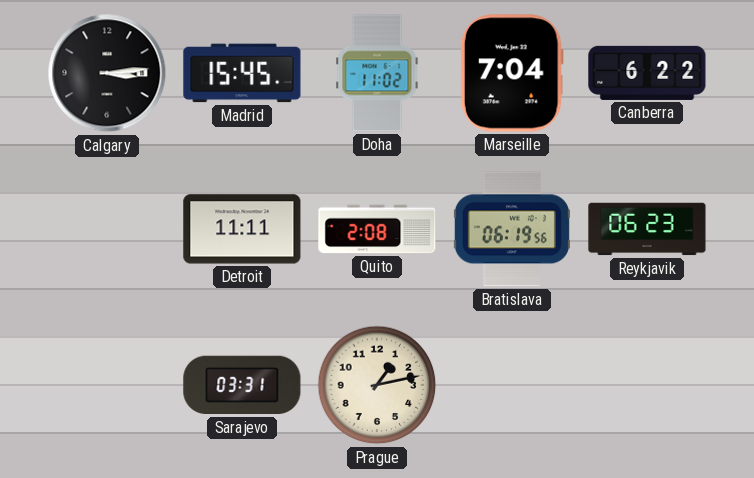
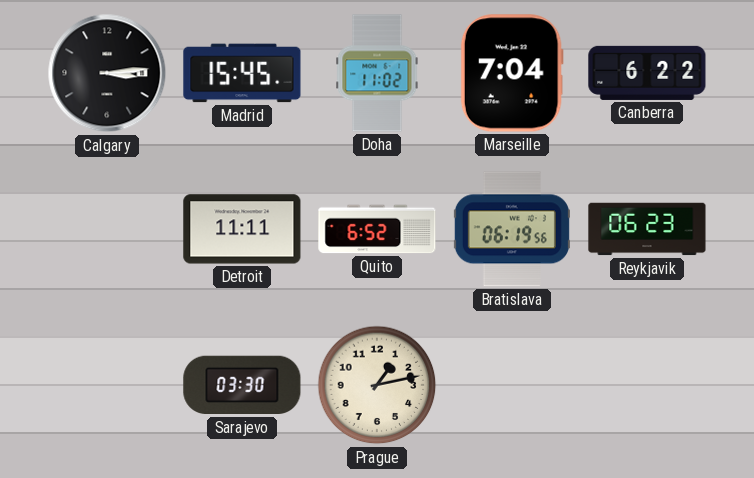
Quito: 2:08 -> 6:52 (377, 229)
Sarajevo: 03:31 -> 03:30 (242, 385)
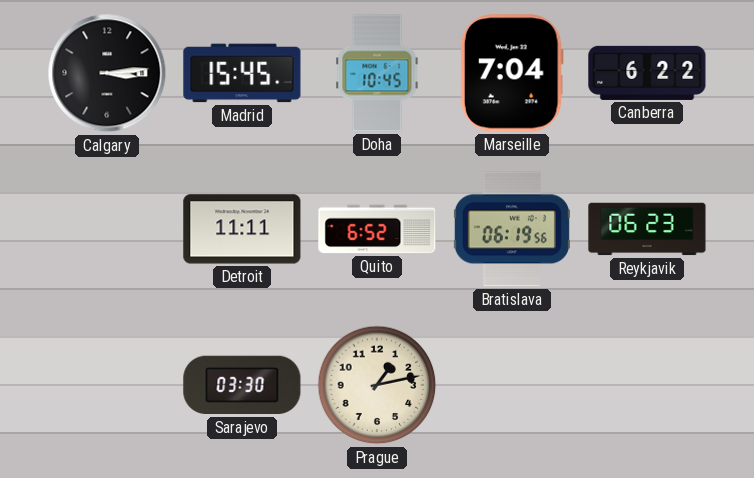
Doha: 11:02 -> 10:45 (377, 73)
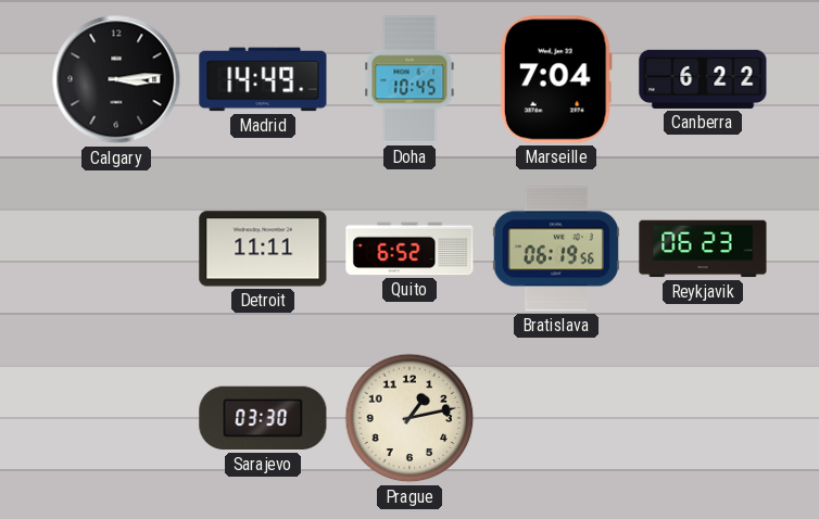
Madrid: 15:45 -> 14:49 (263, 79)
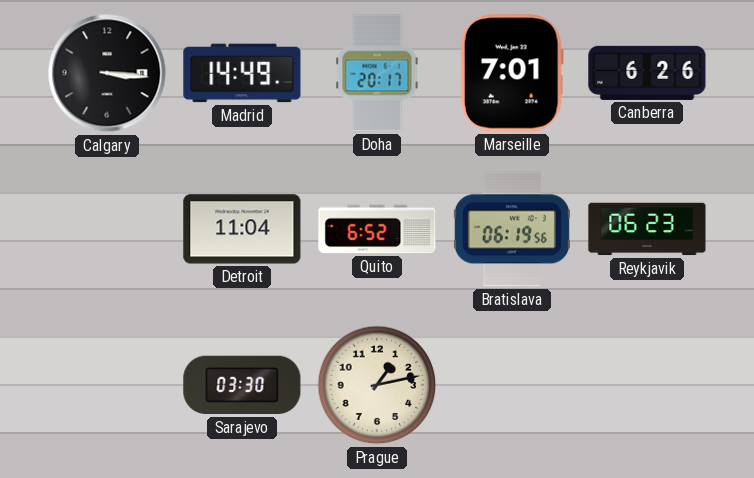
Calgary: 3:14 -> 3:16 (107, 73)
Doha: 10:45 -> 20:17 (377, 73)
Marseille: 7:04 -> 7:01 (512, 73)
Canberra: 6:22 -> 6:26 (647, 73)
Detroit: 11:11 -> 11:04 (242, 229)
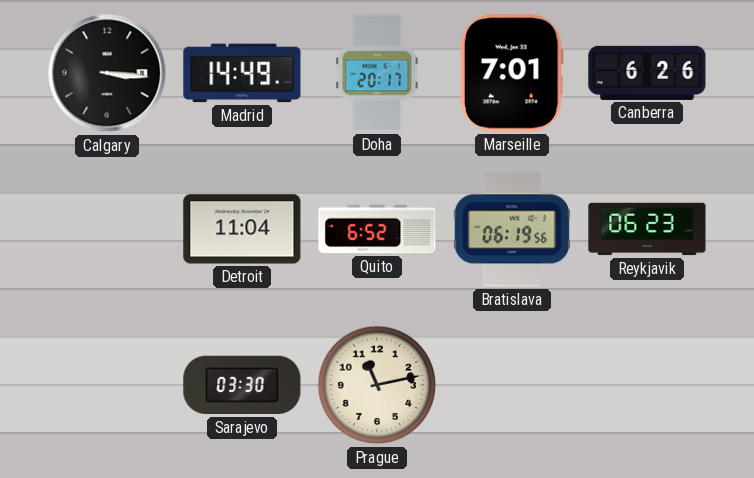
Prague: 1:13 -> 11:13 (377, 385)
